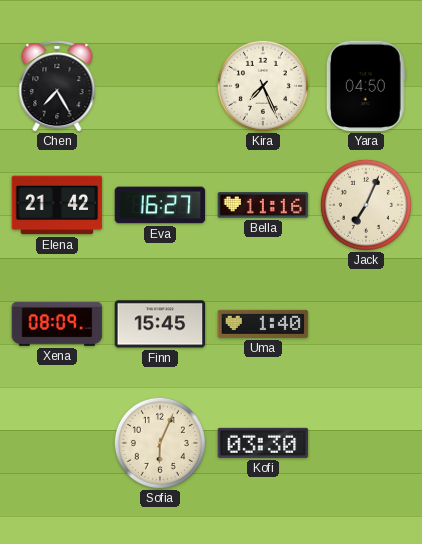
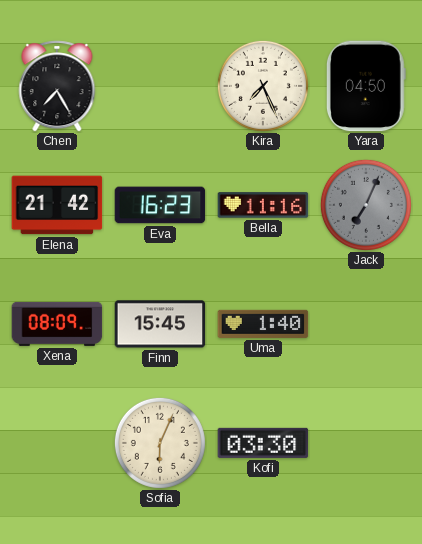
Eva: 16:27 -> 16:23 (160, 205)
Jack dial: cream -> grey (366, 205)
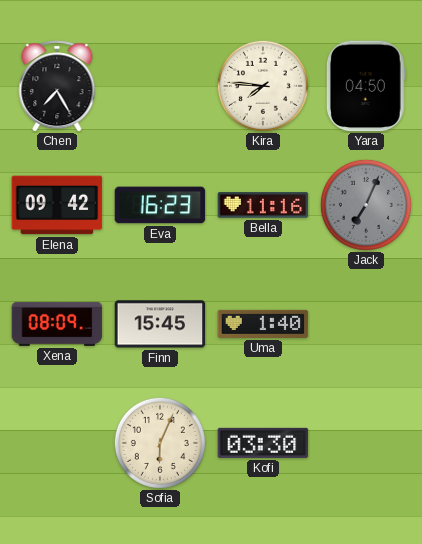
Kira: 7:26 -> 7:46 (263, 86)
Elena: 21:42 -> 09:42 (57, 205)
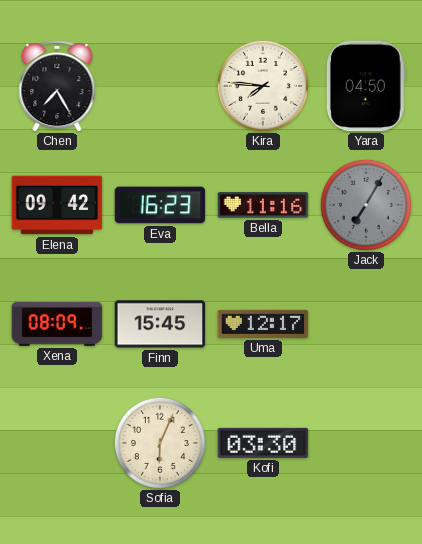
Jack: 7:04 -> 7:05 (366, 205)
Uma: 1:40 -> 12:17 (263, 324)
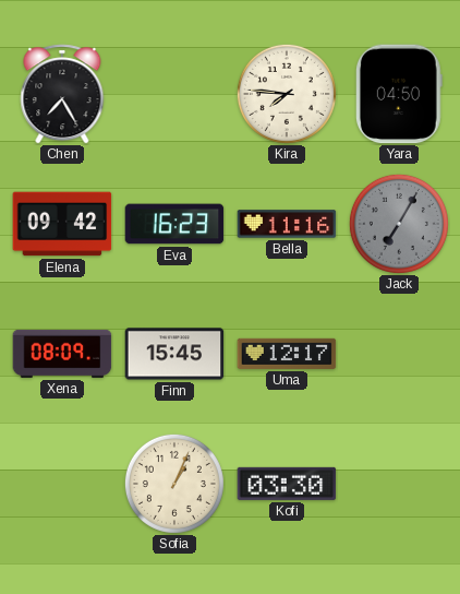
Sofia: 6:04 -> 1:04 (174, 484)
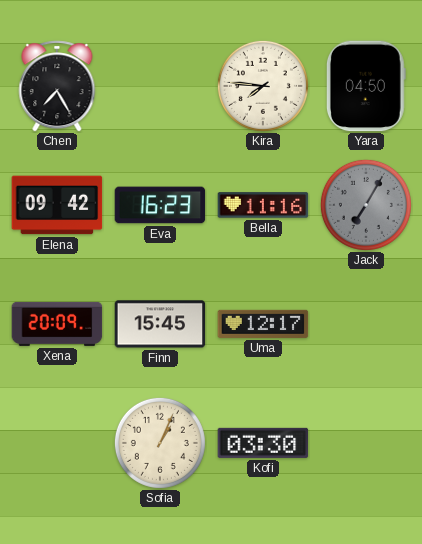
Xena: 08:09 -> 20:09 (57, 324)
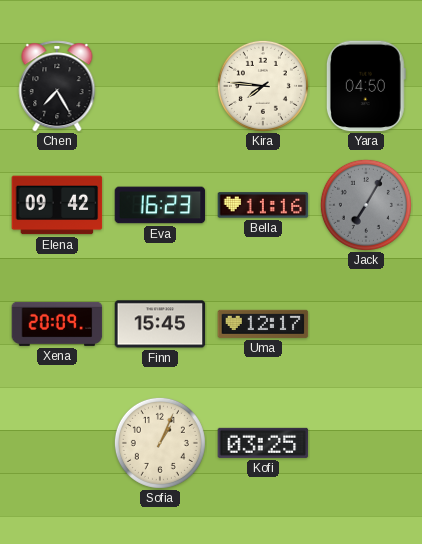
Kofi: 03:30 -> 03:25 (263, 443)
